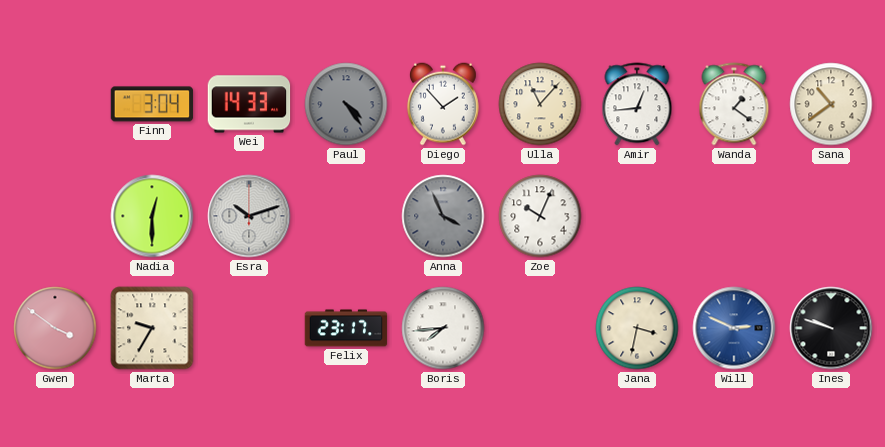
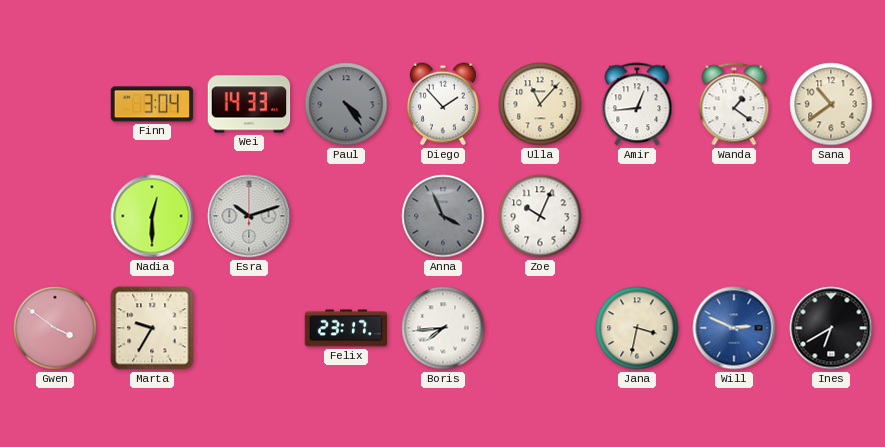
Ines: 9:48 -> 6:40 (831, 328)
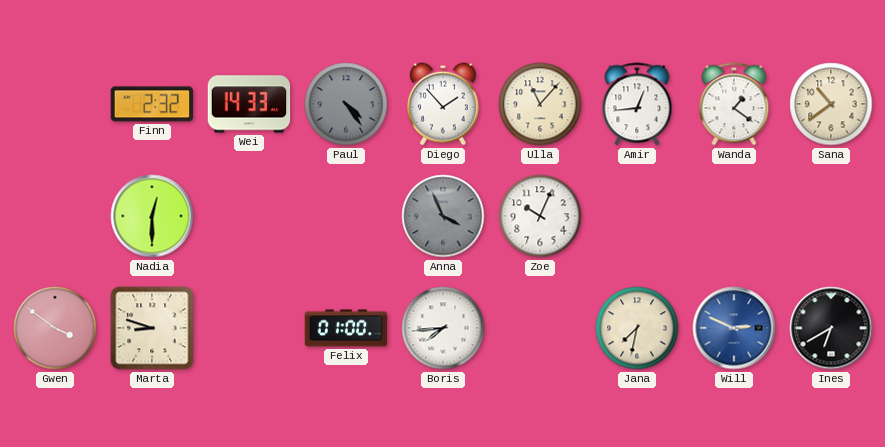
Finn: 3:04 -> 2:32 (152, 104)
Esra: 10:12 -> none (249, 216)
Marta: 9:35 -> 8:48 (152, 328)
Felix: 23:17 -> 01:00 (346, 328)
Jana: 3:32 -> 7:32 (637, 328)
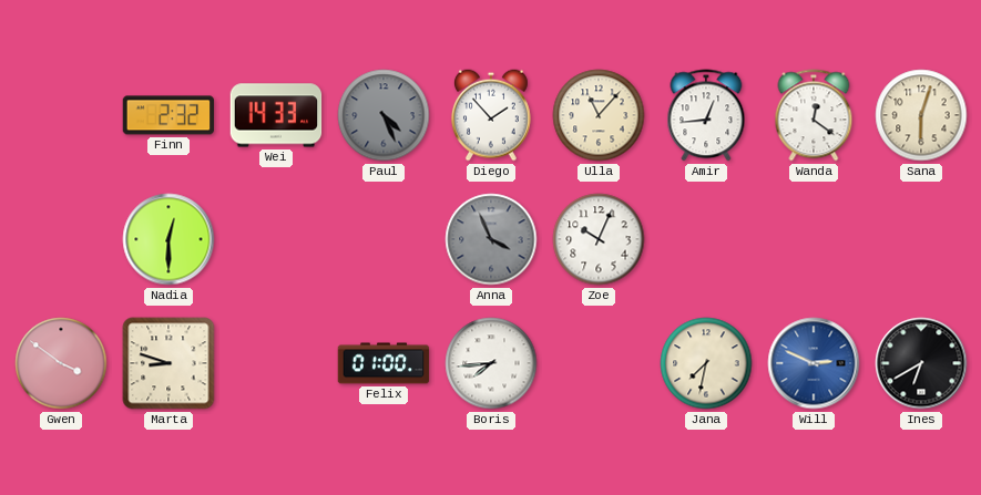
Paul: 4:24 -> 4:26 (384, 115)
Wanda: 1:21 -> 12:21 (814, 115)
Sana: 10:39 -> 6:03 (921, 115)
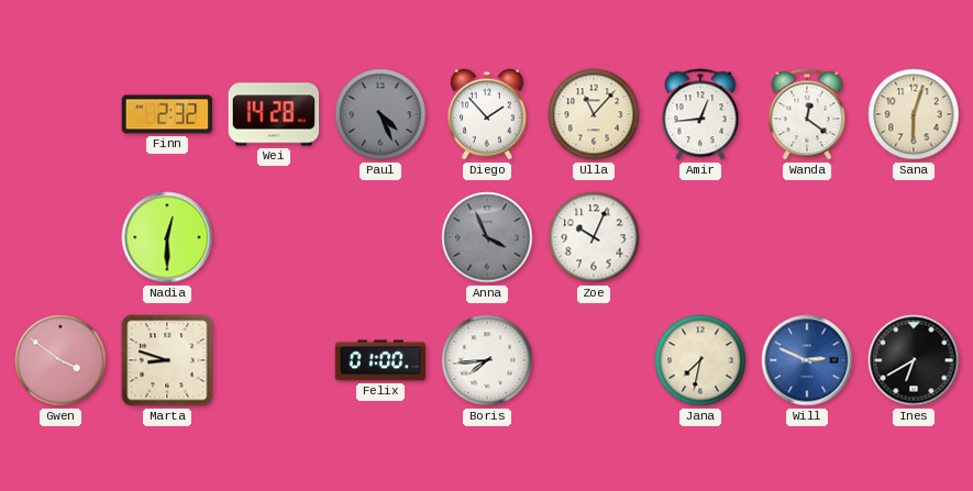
Wei: 14:33 -> 14:28 (274, 114)
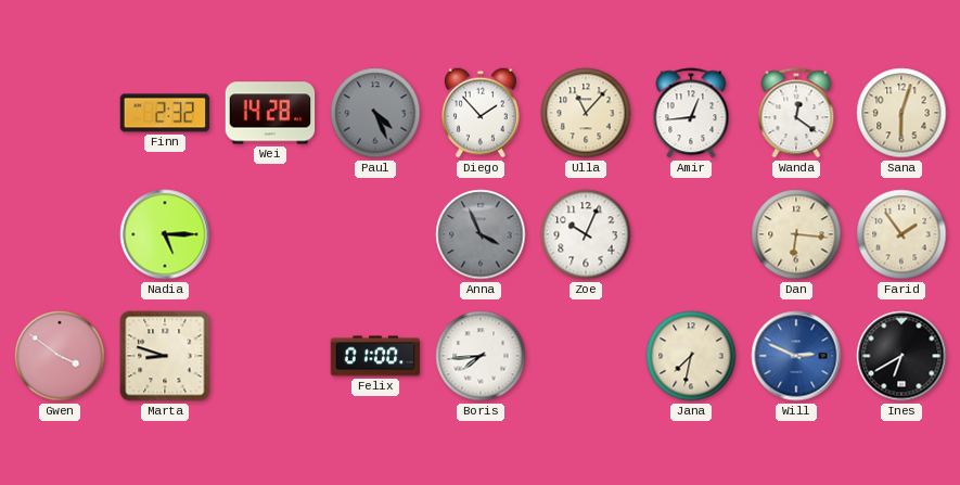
Nadia: 12:30 -> 5:15 (165, 234)
Dan: none -> 6:16 (796, 234)
Farid: none -> 1:54 (901, 234)
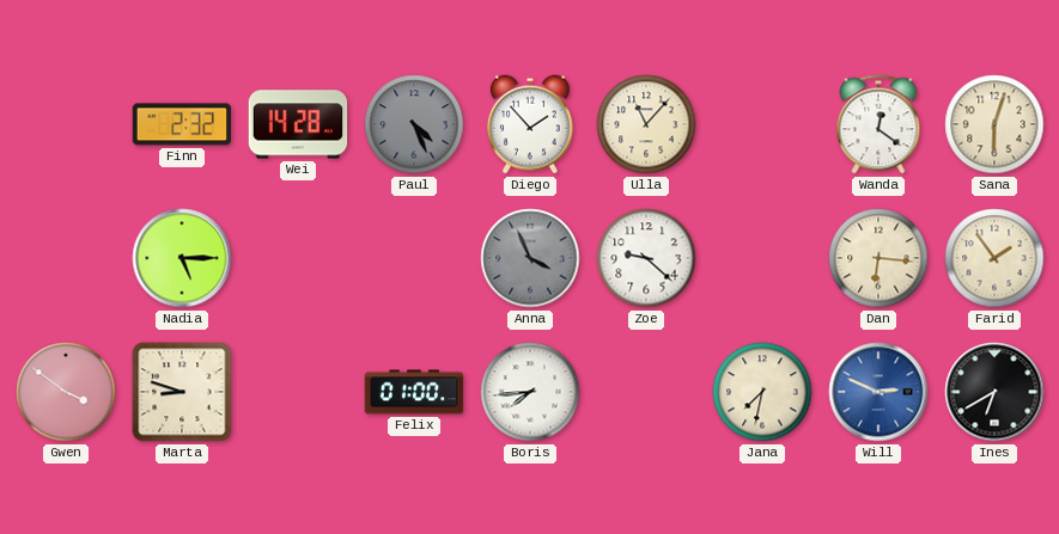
Amir: 12:44 -> none (691, 113)
Zoe: 10:04 -> 9:22 (646, 258)
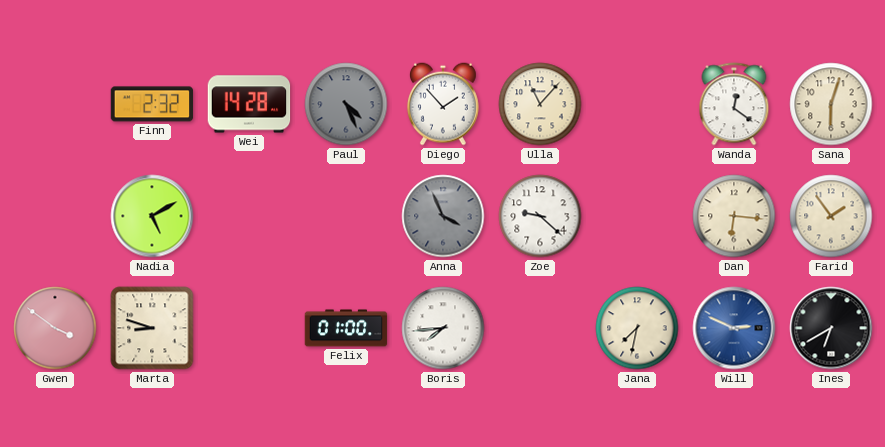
Nadia: 5:15 -> 5:10 (152, 216)
